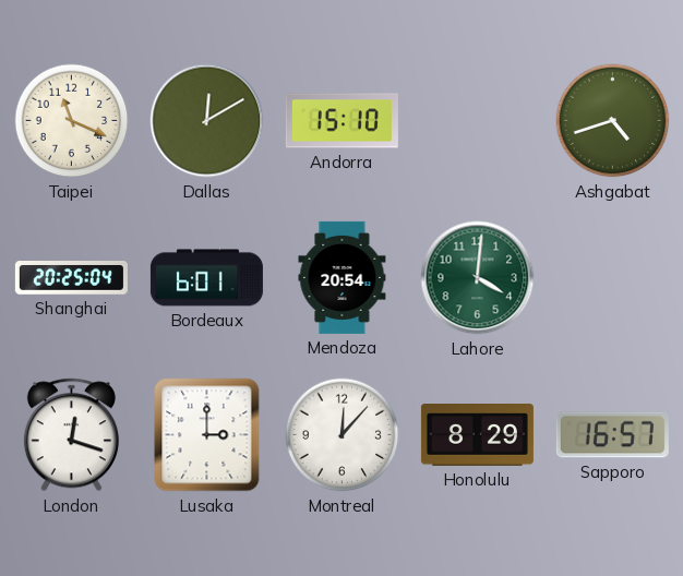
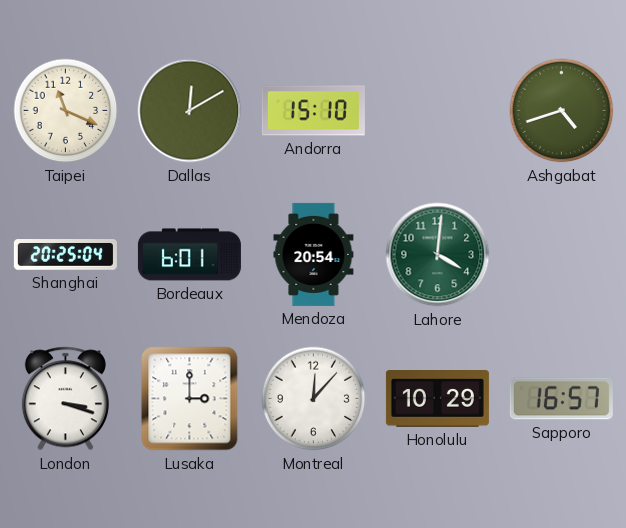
London: 12:18 -> 3:18 (65, 399)
Honolulu: 8:29 -> 10:29 (437, 399)
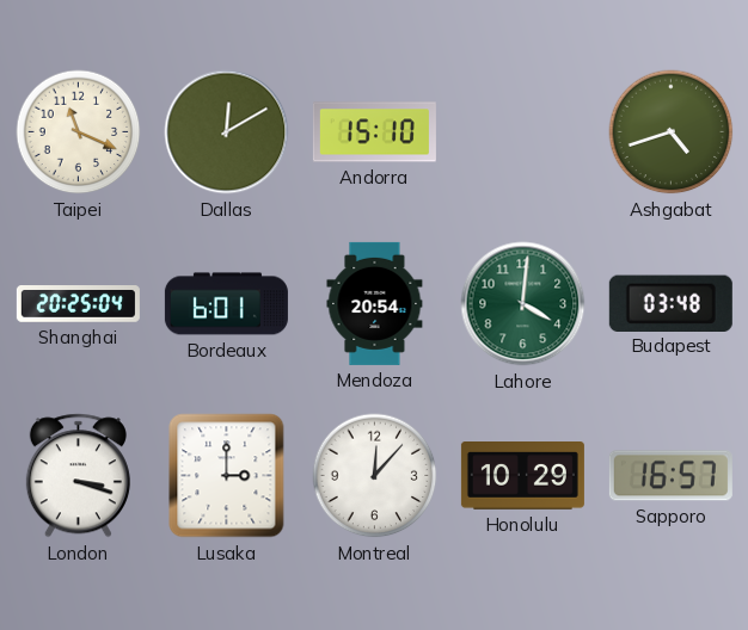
Budapest: none -> 03:48 (670, 303)
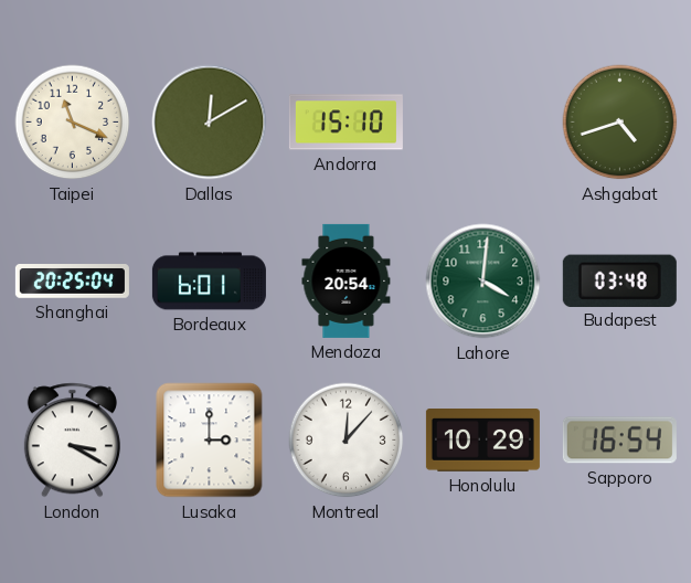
London: 3:18 -> 3:20 (72, 441)
Sapporo: 16:57 -> 16:54 (619, 441)
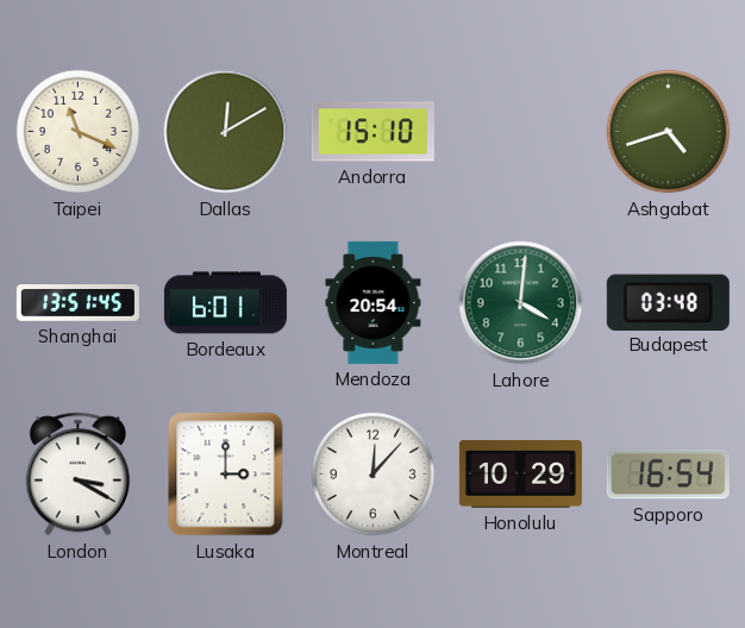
Shanghai: 20:25 -> 13:51 (77, 303)
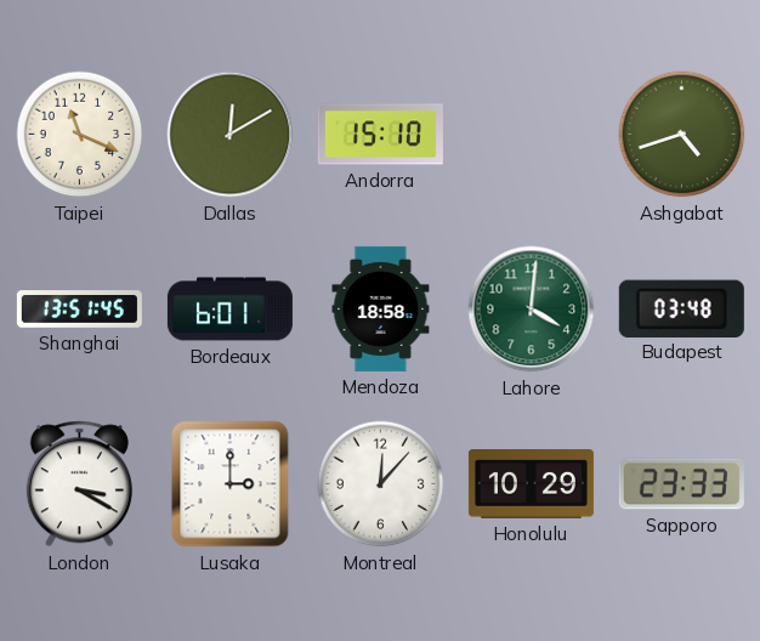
Mendoza: 20:54 -> 18:58 (381, 308)
Sapporo: 16:54 -> 23:33 (681, 484)
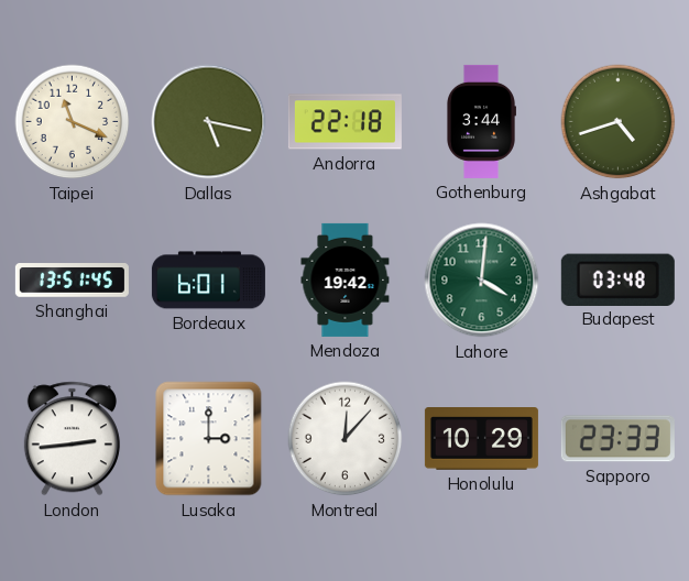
Dallas: 12:10 -> 5:17 (209, 122)
Andorra: 15:10 -> 22:18 (344, 122)
Gothenburg: none -> 3:44 (481, 121)
Mendoza: 18:58 -> 19:42 (346, 279)
London: 3:20 -> 2:44 (72, 439)
